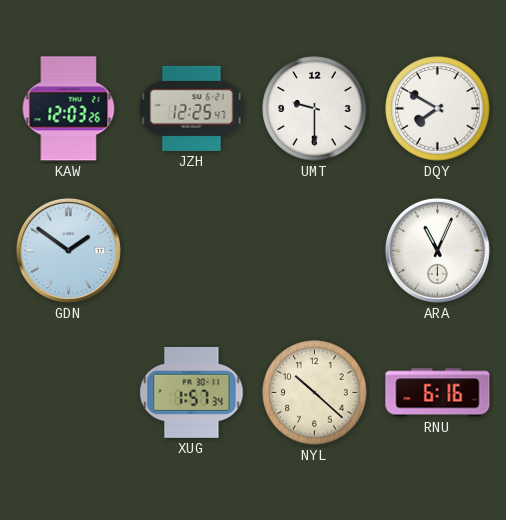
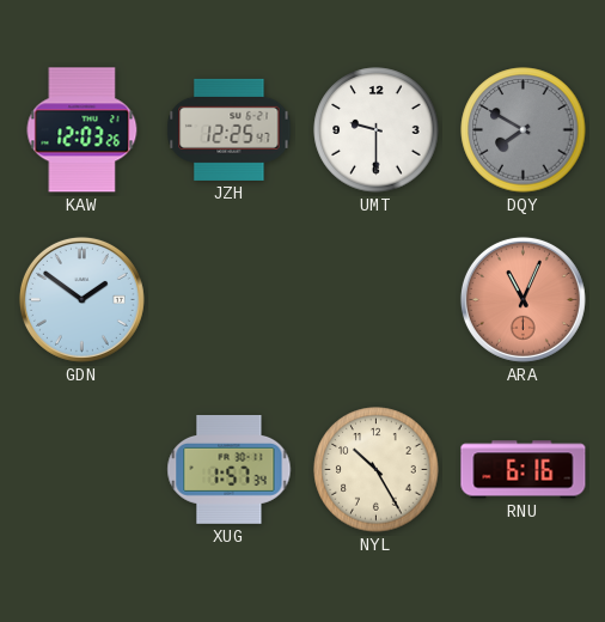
DQY dial: white -> grey (524, 130)
ARA dial: white -> salmon (522, 299)
NYL: 10:22 -> 10:25 (377, 470)
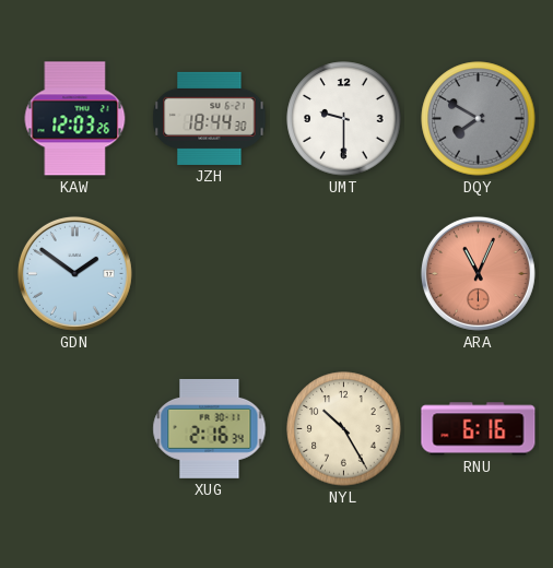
JZH: 12:25 -> 18:44 (210, 118)
XUG: 1:57 -> 2:16 (210, 428)
